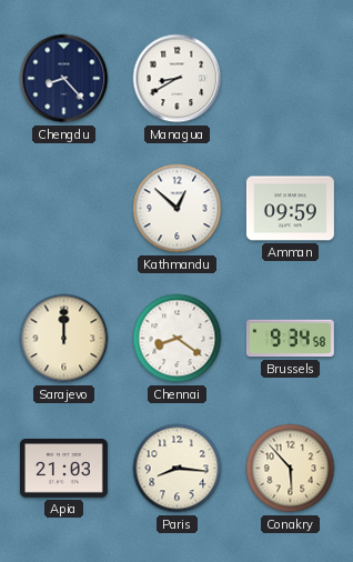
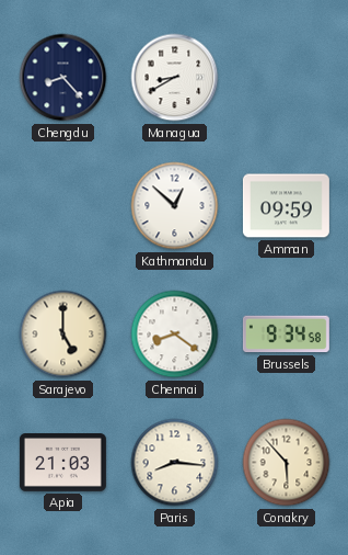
Sarajevo: 12:00 -> 5:00 (63, 335)
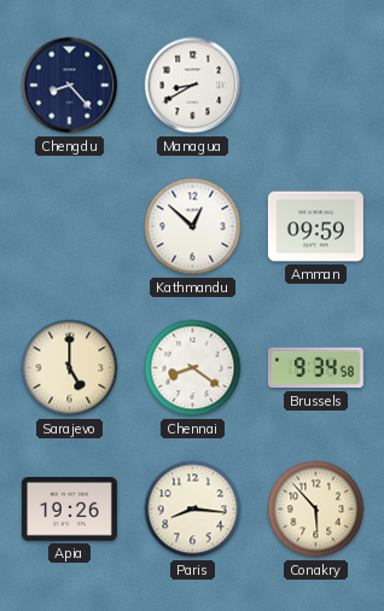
Apia: 21:03 -> 19:26 (69, 510)
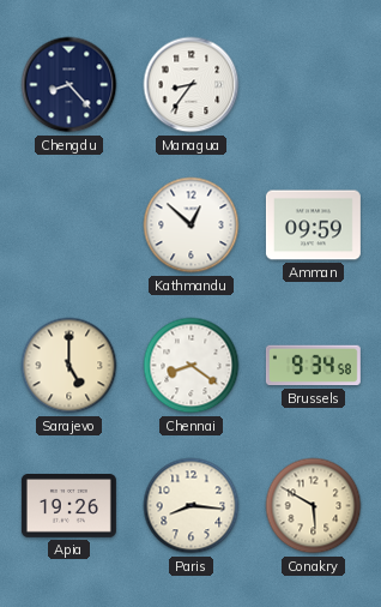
Managua: 8:40 -> 8:36 (192, 85)
Conakry: 5:53 -> 5:50 (314, 506)
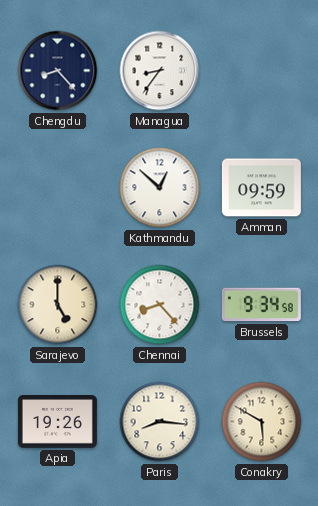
Chennai: 8:21 -> 8:23 (160, 305)
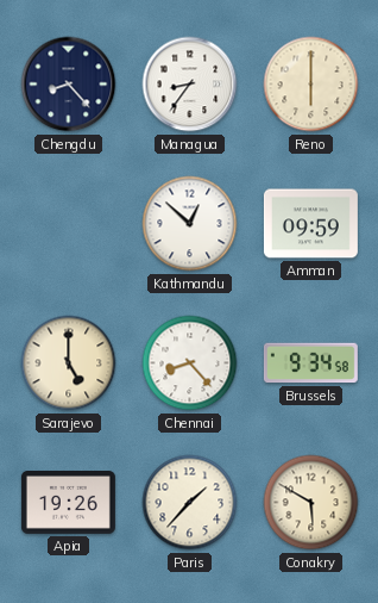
Reno: none -> 6:00 (311, 85)
Paris: 8:16 -> 1:37 (190, 503)
